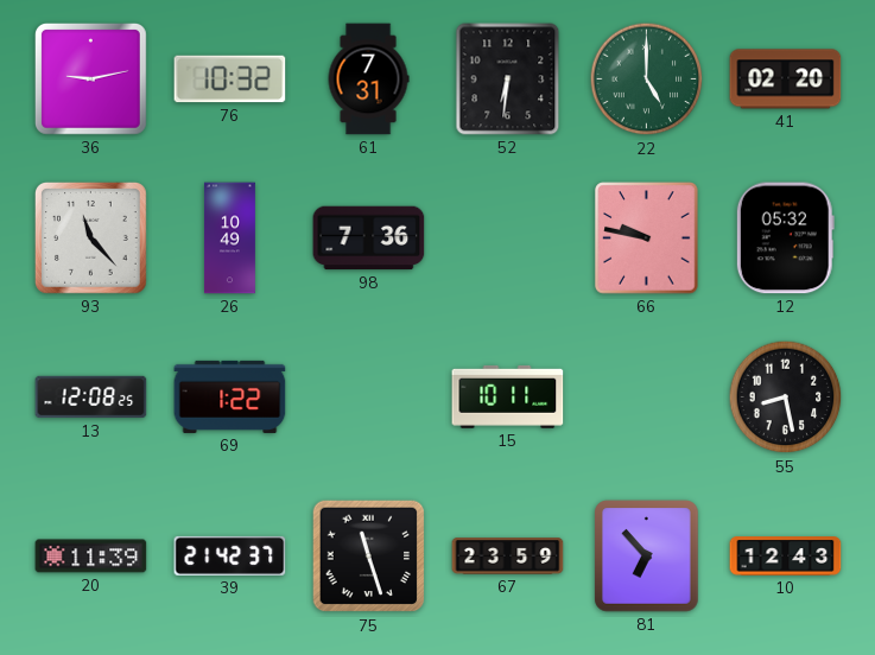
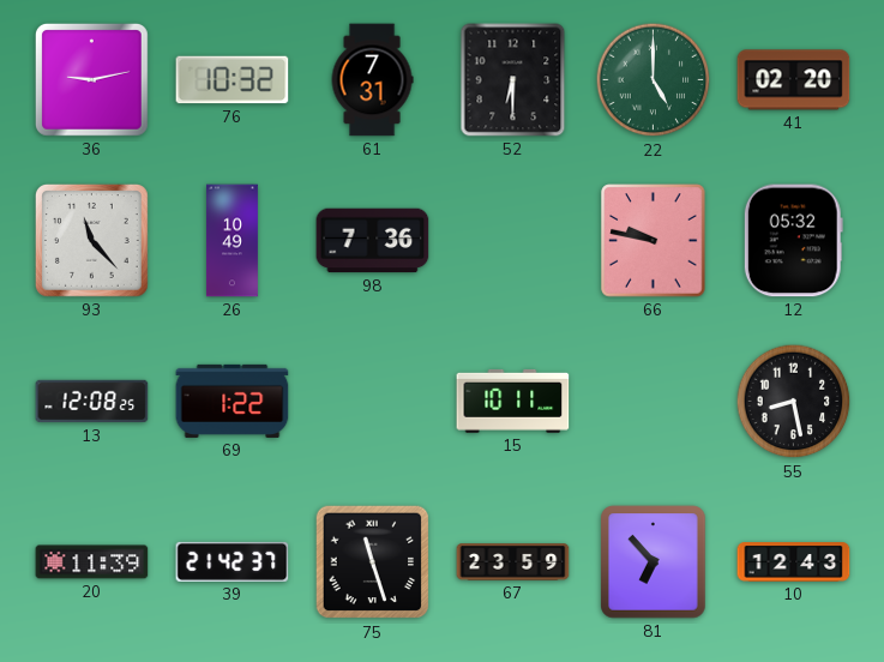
52: 6:31 -> 6:30 (513, 80)
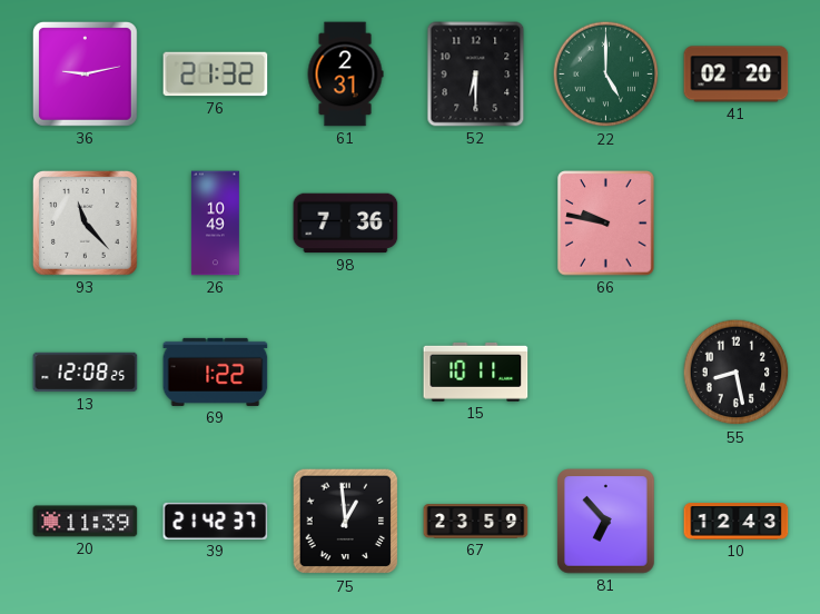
76: 10:32 -> 21:32 (216, 75)
61: 7:31 -> 2:31 (345, 75)
12: 05:32 -> none (793, 241)
75: 11:27 -> 12:59 (346, 522)
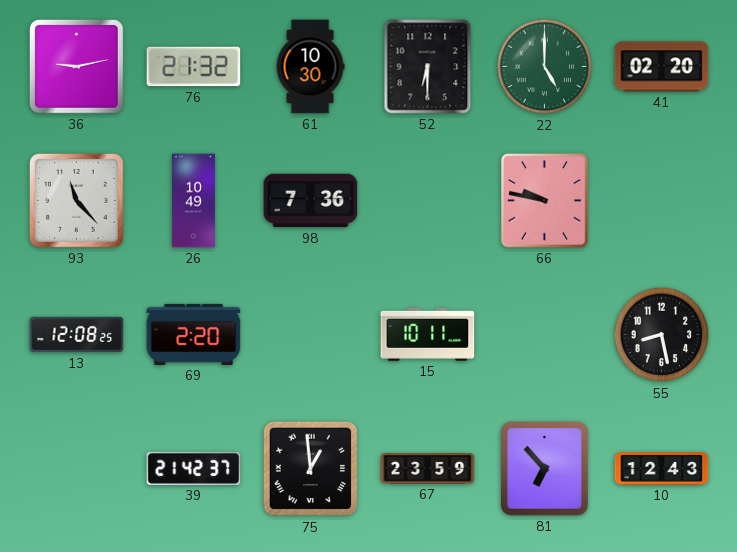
61: 2:31 -> 10:30 (310, 67)
69: 1:22 -> 2:20 (194, 334)
20: 11:39 -> none (86, 522)
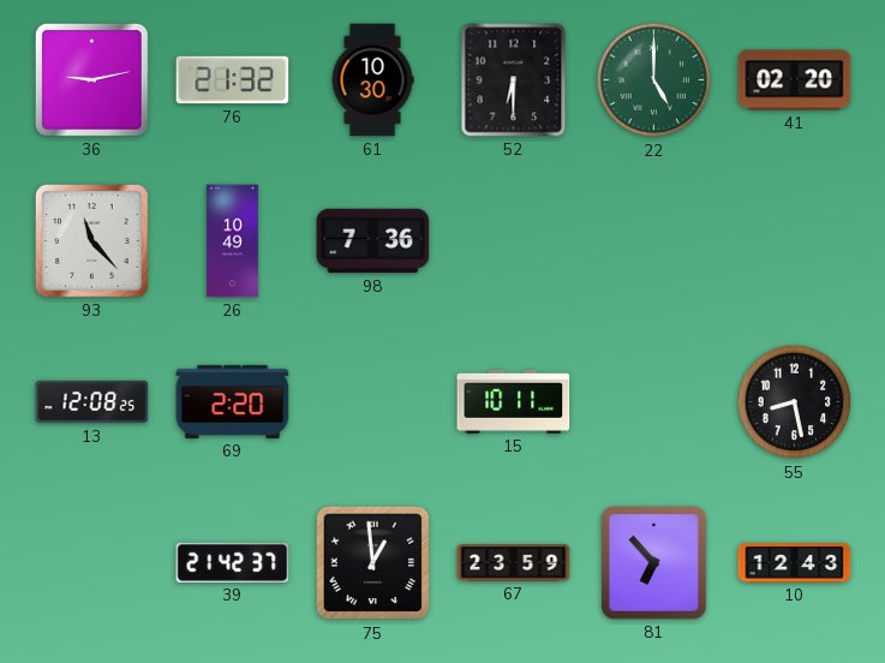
66: 9:47 -> none (545, 201)
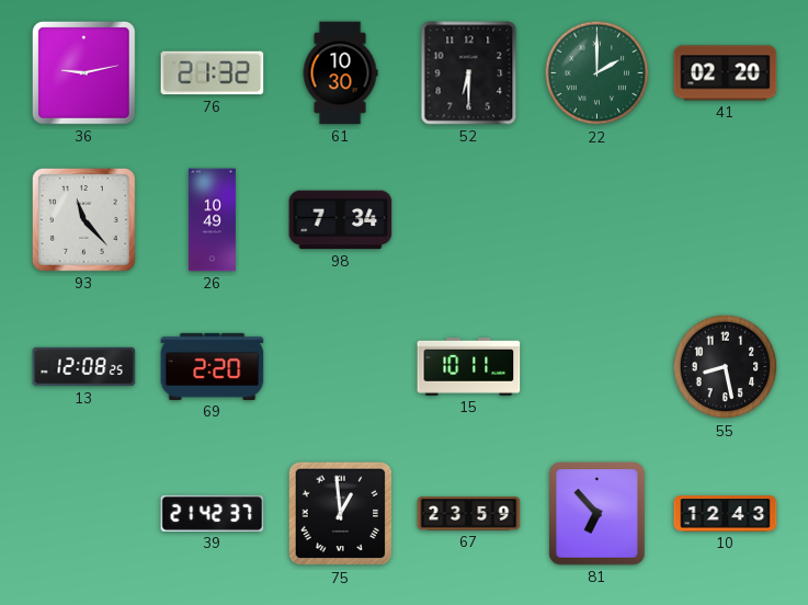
22: 5:00 -> 2:00 (598, 73)
98: 7:36 -> 7:34 (341, 220)
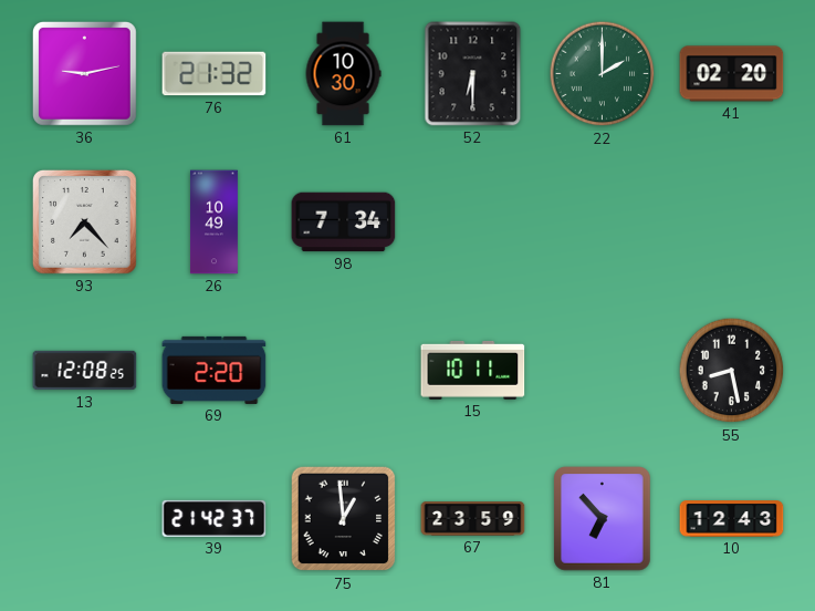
93: 11:23 -> 7:23 (84, 221)
